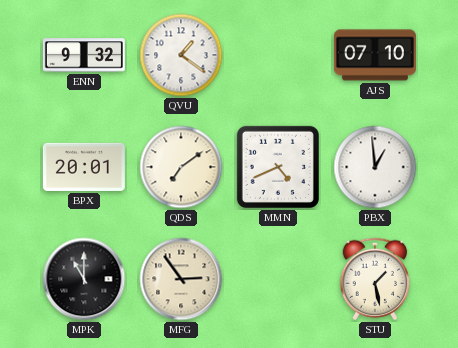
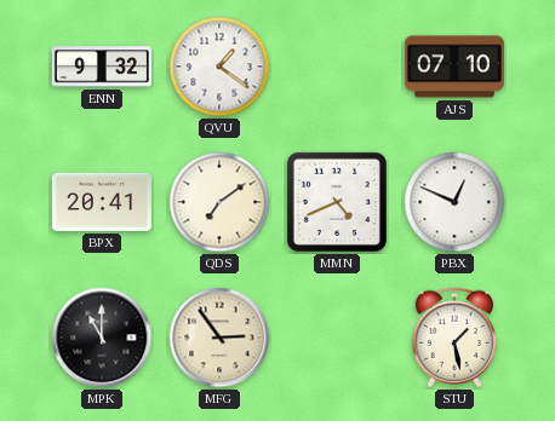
BPX: 20:01 -> 20:41 (102, 202)
PBX: 12:59 -> 12:49 (454, 202)
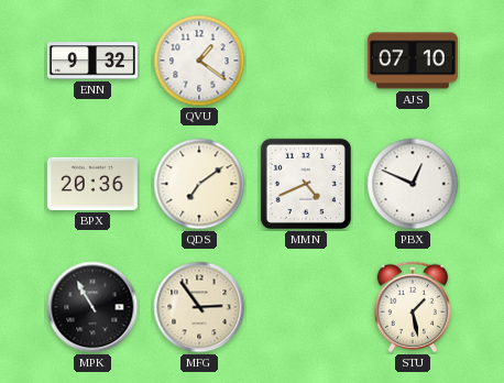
BPX: 20:41 -> 20:36 (92, 184)
MPK: 11:00 -> 10:55 (92, 307)
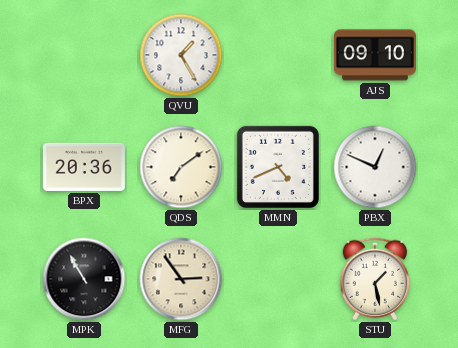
ENN: 9:32 -> none (92, 61)
QVU: 1:21 -> 1:25 (181, 55)
AJS: 07:10 -> 09:10 (375, 55)
